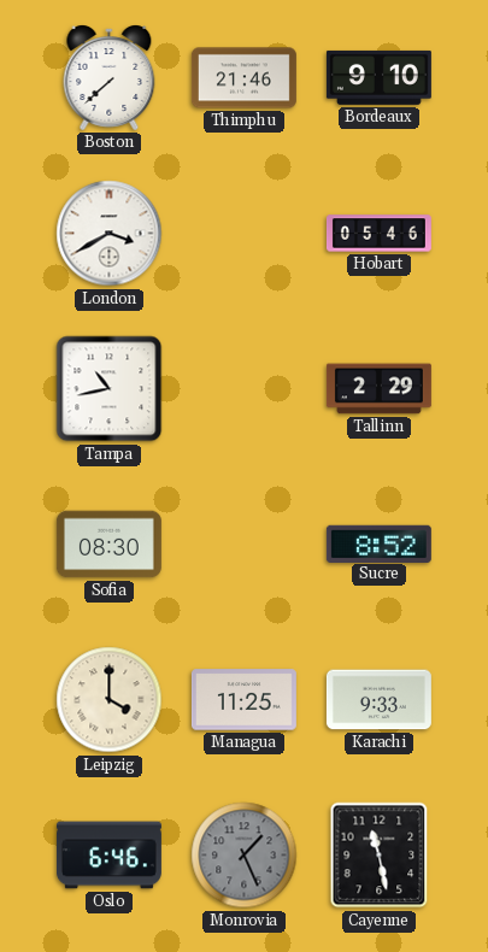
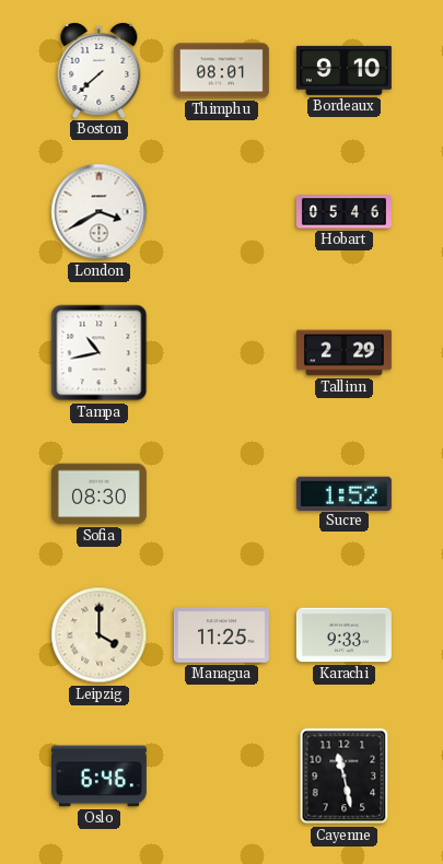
Thimphu: 21:46 -> 08:01 (221, 71)
Sucre: 8:52 -> 1:52 (343, 493)
Monrovia: 1:26 -> none (245, 856)
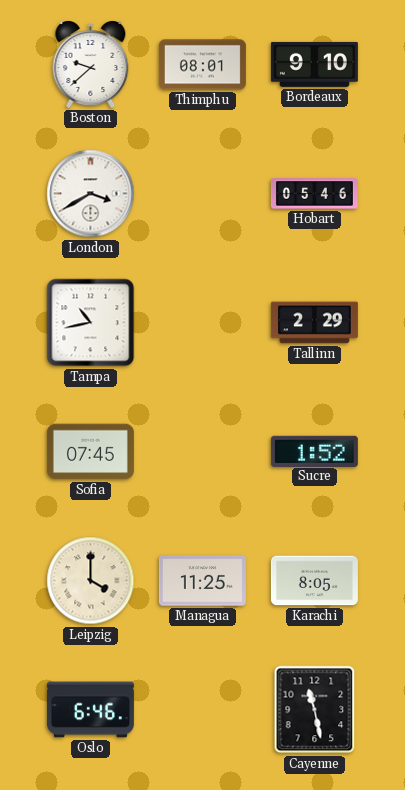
Boston: 7:38 -> 9:38 (91, 65)
Sofia: 08:30 -> 07:45 (90, 452)
Karachi: 9:33 -> 8:05 (314, 581)
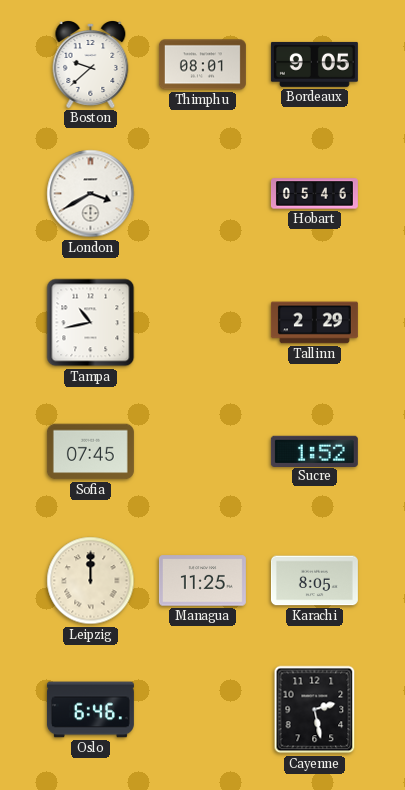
Bordeaux: 9:10 -> 9:05 (314, 64)
Leipzig: 4:00 -> 12:00 (91, 581)
Cayenne: 11:28 -> 2:28 (315, 710)
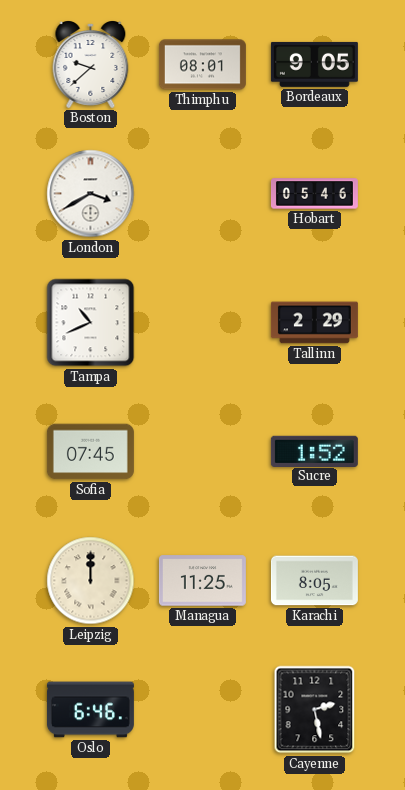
Tampa: 10:43 -> 10:41 (91, 323)
